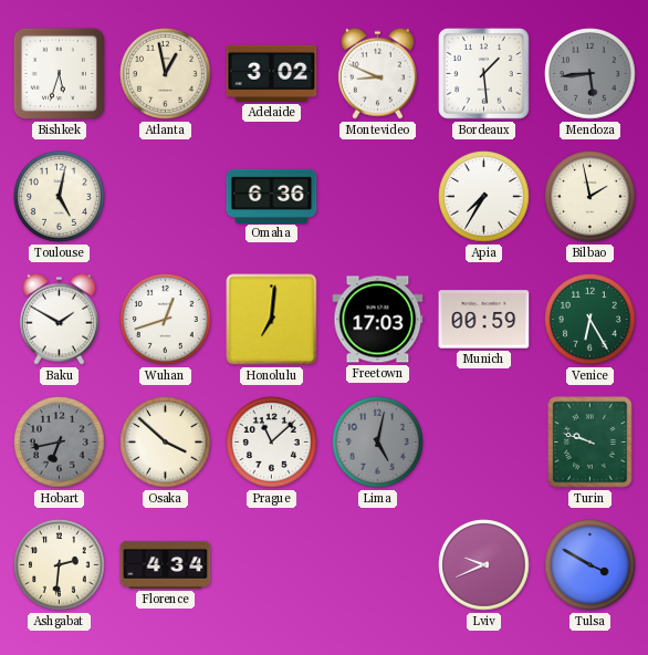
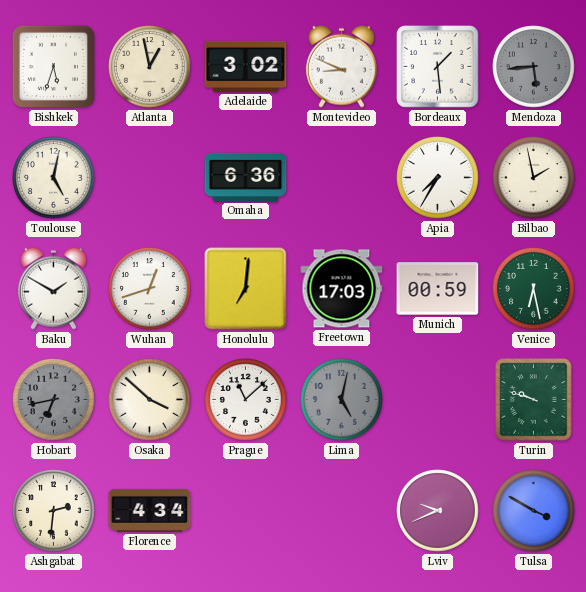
Venice: 6:25 -> 6:28 (534, 289)
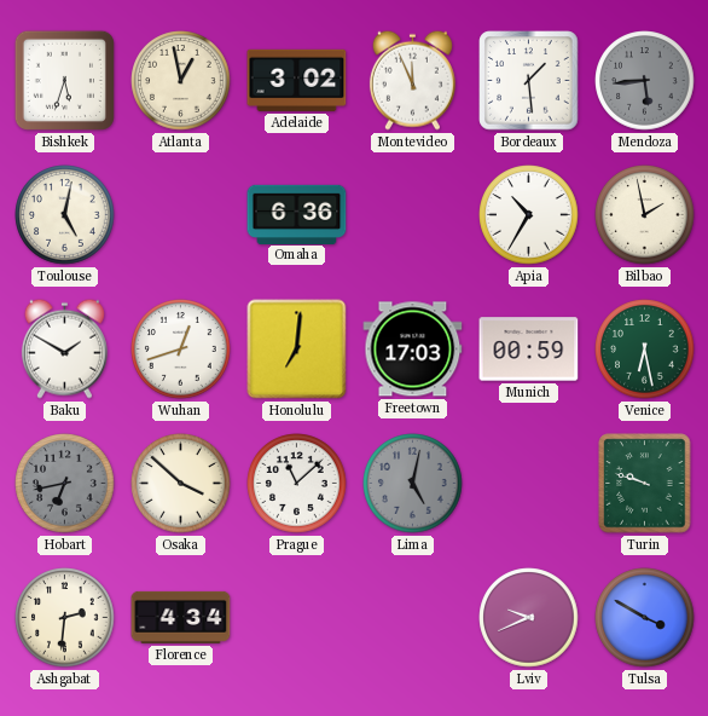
Montevideo: 8:49 -> 11:56 (412, 80)
Apia: 7:35 -> 10:35 (529, 215)
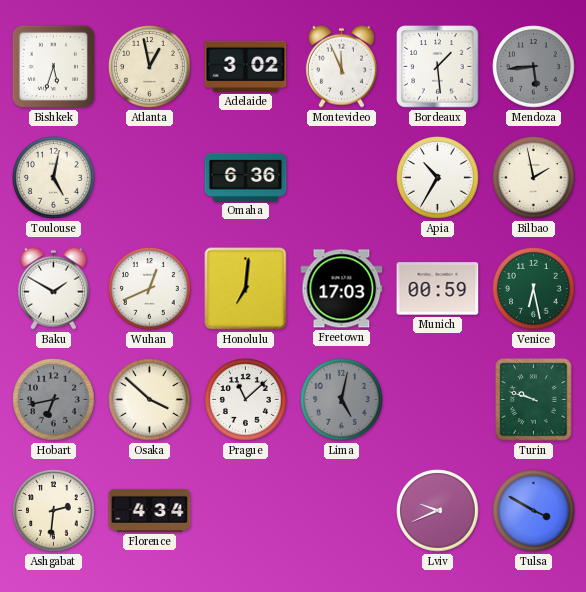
Wuhan: 12:42 -> 12:41 (150, 289)
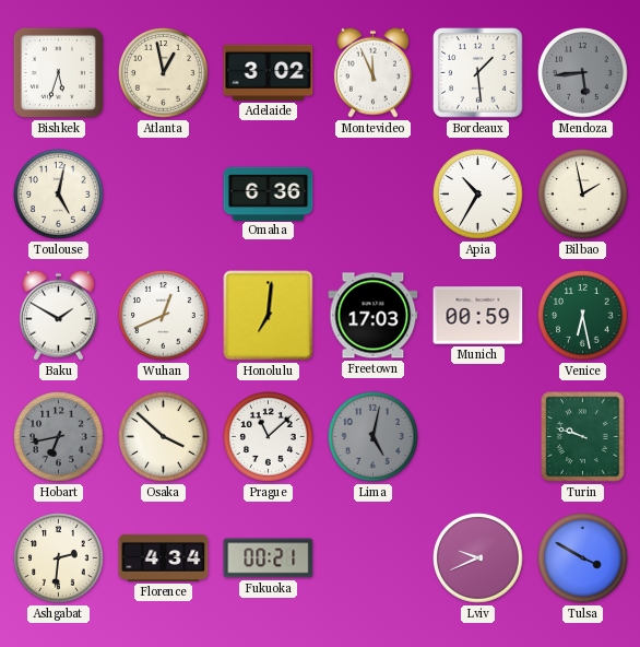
Fukuoka: none -> 00:21 (269, 558)
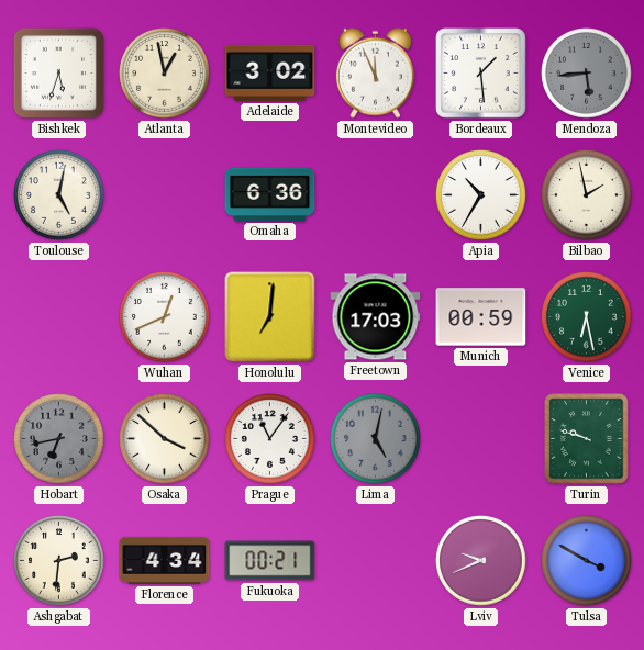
Baku: 1:50 -> none (58, 315)
Prague: 11:08 -> 11:06 (270, 439)
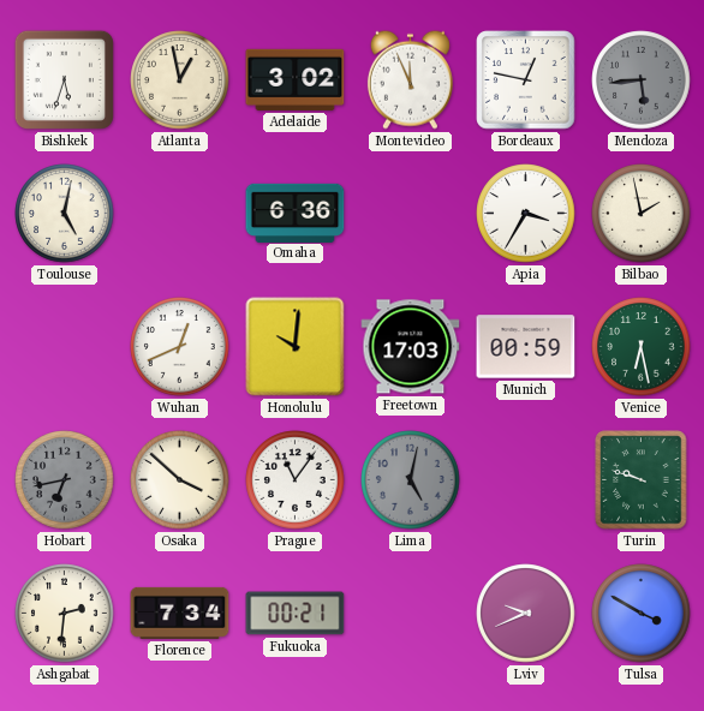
Bordeaux: 1:29 -> 12:47 (526, 80)
Apia: 10:35 -> 3:35 (526, 214)
Honolulu: 7:01 -> 10:01 (296, 347)
Florence: 4:34 -> 7:34 (180, 613)
